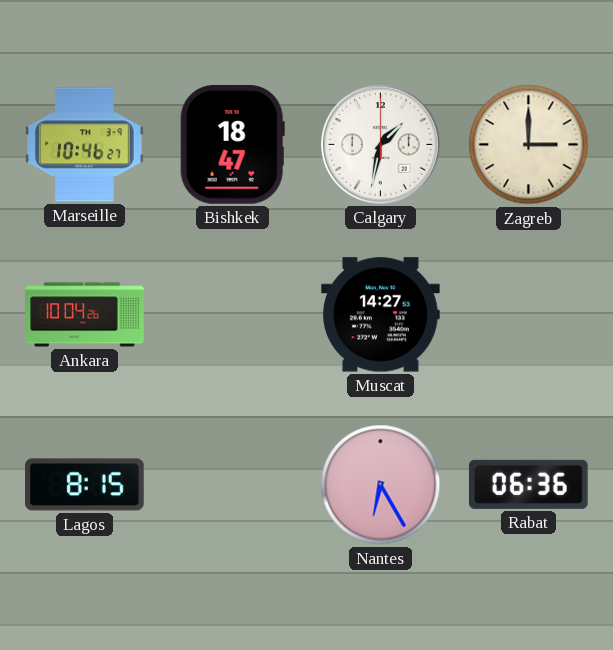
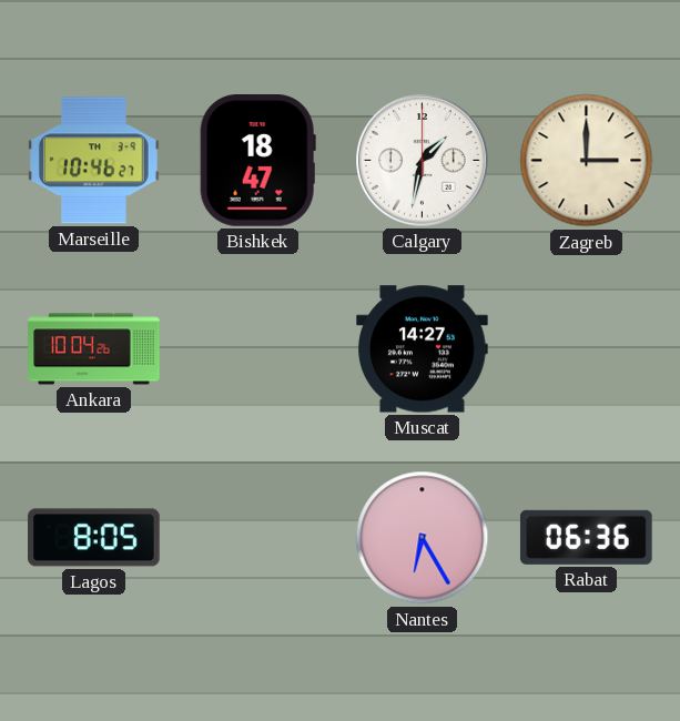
Lagos: 8:15 -> 8:05 (94, 538)
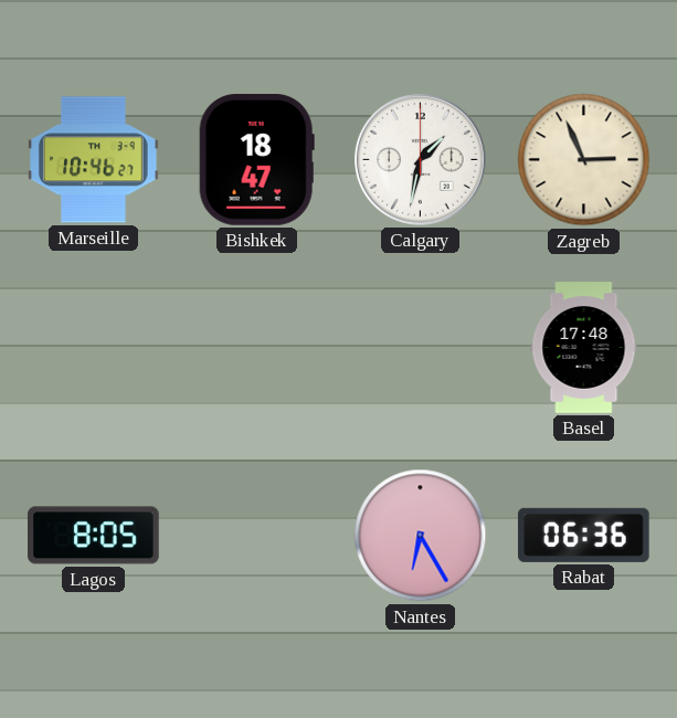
Zagreb: 3:00 -> 2:56 (584, 160)
Ankara: 10:04 -> none (94, 349)
Muscat: 14:27 -> none (423, 349)
Basel: none -> 17:48 (584, 348)
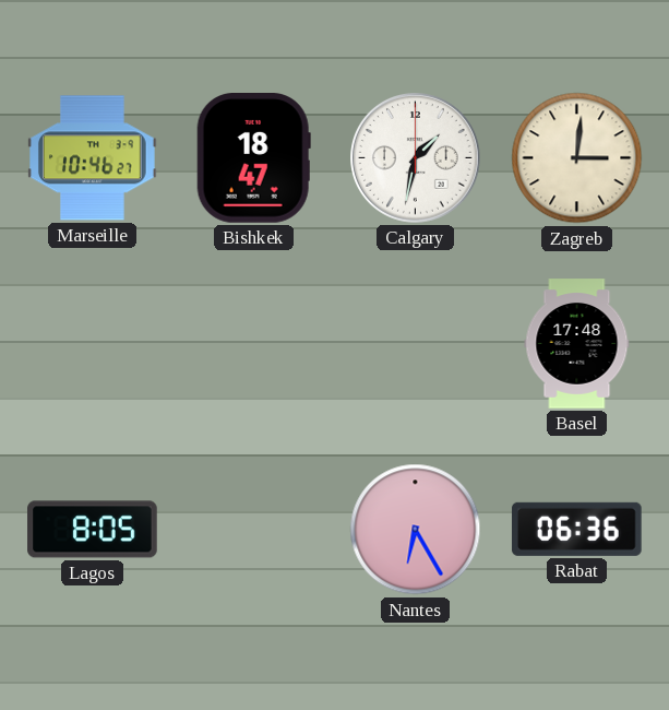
Zagreb: 2:56 -> 3:01 (577, 158)
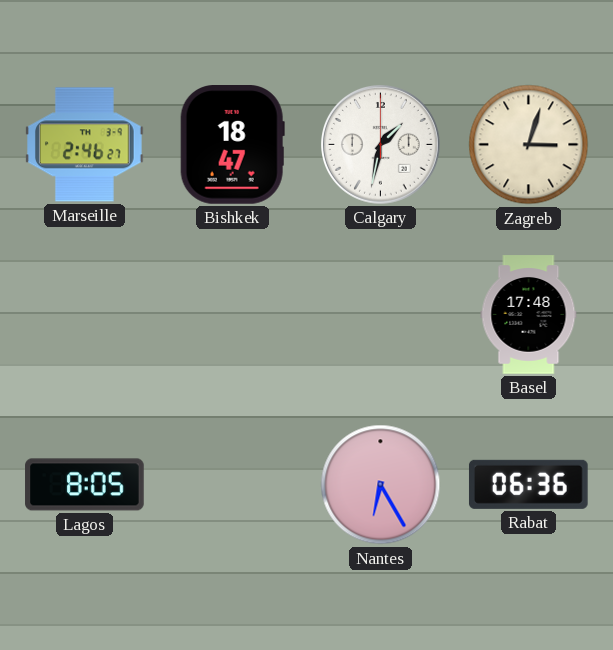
Marseille: 10:46 -> 2:46 (85, 145)
Zagreb: 3:01 -> 3:03 (529, 145)
